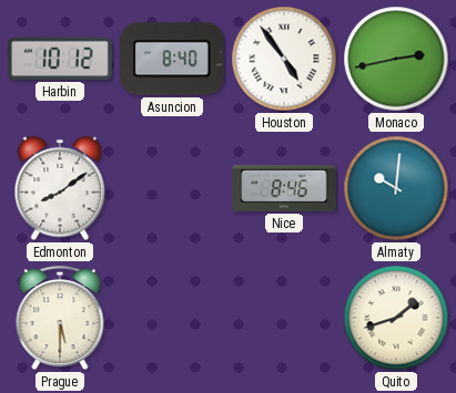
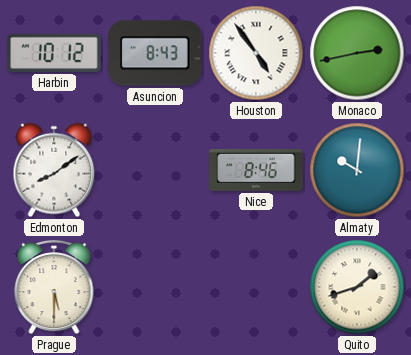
Asuncion: 8:40 -> 8:43 (155, 53)
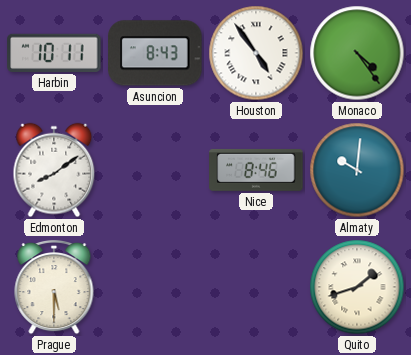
Harbin: 10:12 -> 10:11 (54, 53)
Monaco: 2:43 -> 4:24 (357, 53)
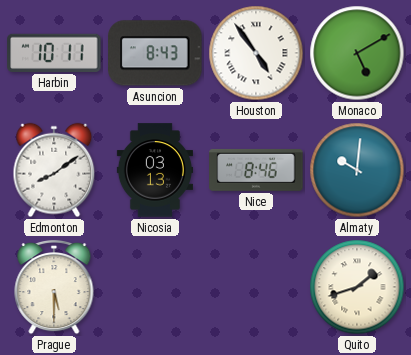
Monaco: 4:24 -> 5:10 (357, 53)
Nicosia: none -> 03:13 (154, 170)
